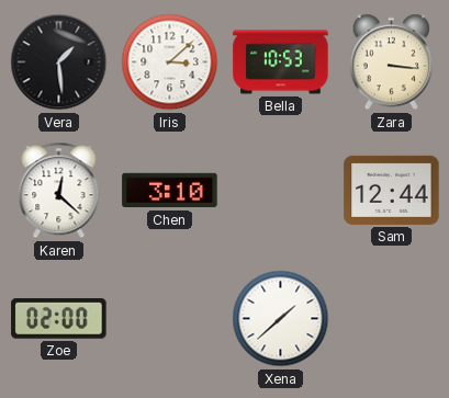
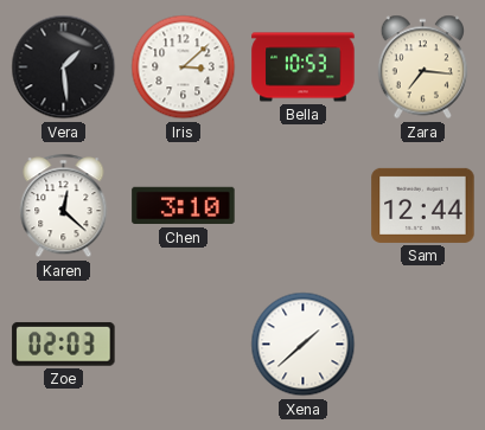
Zara: 3:16 -> 7:16 (422, 68)
Zoe: 02:00 -> 02:03 (64, 344)
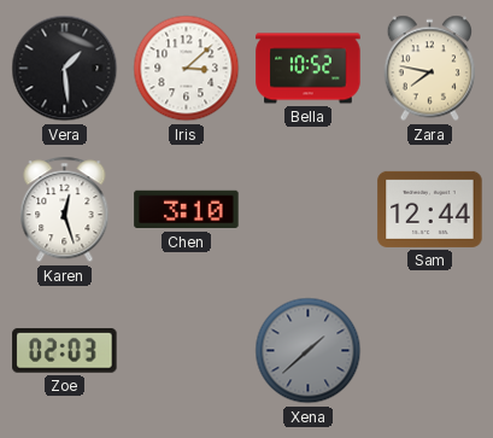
Bella: 10:53 -> 10:52 (309, 69)
Zara: 7:16 -> 7:47 (429, 69)
Karen: 12:22 -> 12:27 (65, 210)
Xena dial: white -> grey (309, 351)
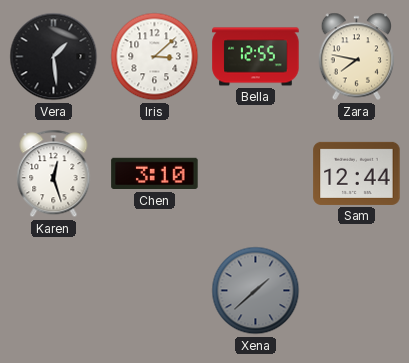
Bella: 10:52 -> 12:55 (256, 57)
Zoe: 02:03 -> none (65, 350)
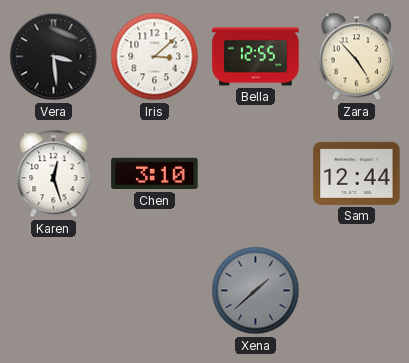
Vera: 1:29 -> 3:29 (54, 57)
Zara: 7:47 -> 4:53 (356, 57)
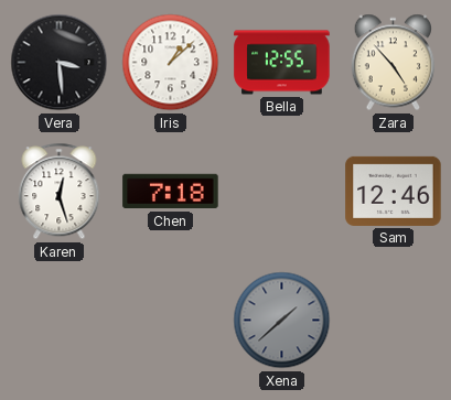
Iris: 3:08 -> 1:08 (171, 63)
Chen: 3:10 -> 7:18 (171, 192)
Sam: 12:44 -> 12:46 (394, 191)
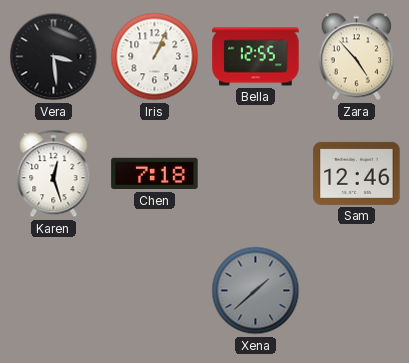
Iris: 1:08 -> 1:04 (155, 57)
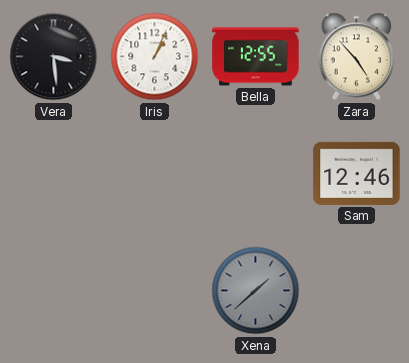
Karen: 12:27 -> none (54, 174)
Chen: 7:18 -> none (155, 174)
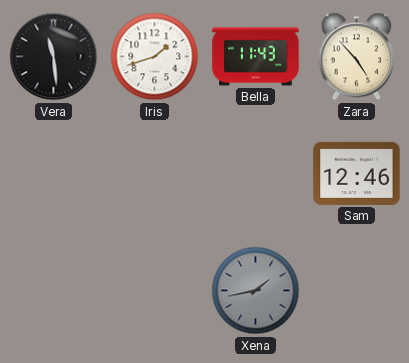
Vera: 3:29 -> 11:29 (54, 57)
Iris: 1:04 -> 1:42 (155, 57)
Bella: 12:55 -> 11:43 (256, 57)
Xena: 1:38 -> 1:43 (256, 291)
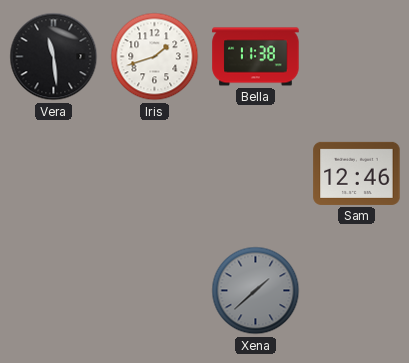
Bella: 11:43 -> 11:38 (256, 57)
Zara: 4:53 -> none (356, 57)
Xena: 1:43 -> 1:38 (256, 291)
